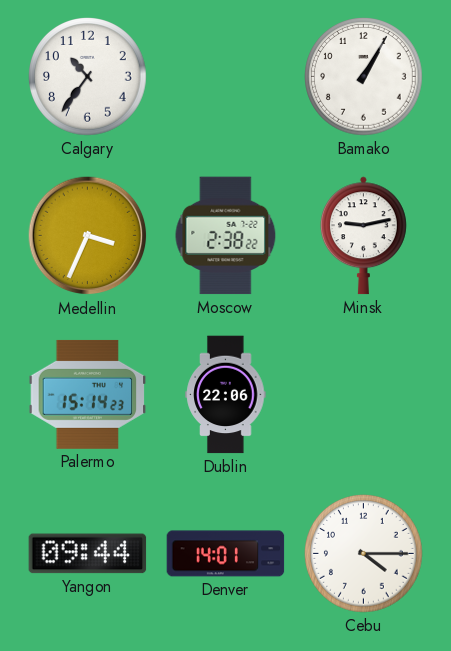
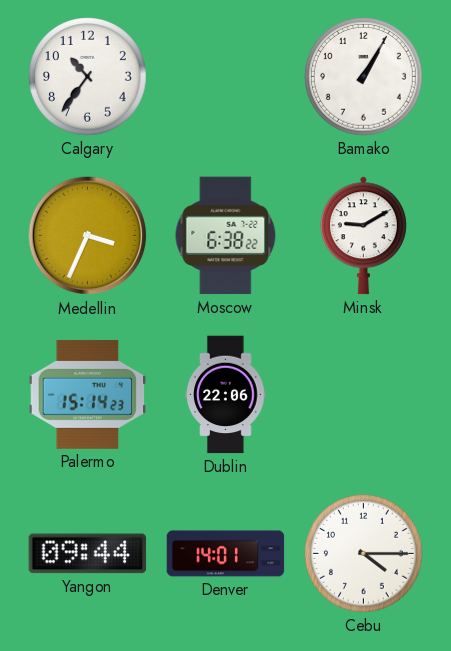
Moscow: 2:38 -> 6:38 (226, 236)
Minsk: 9:13 -> 9:10 (363, 236)
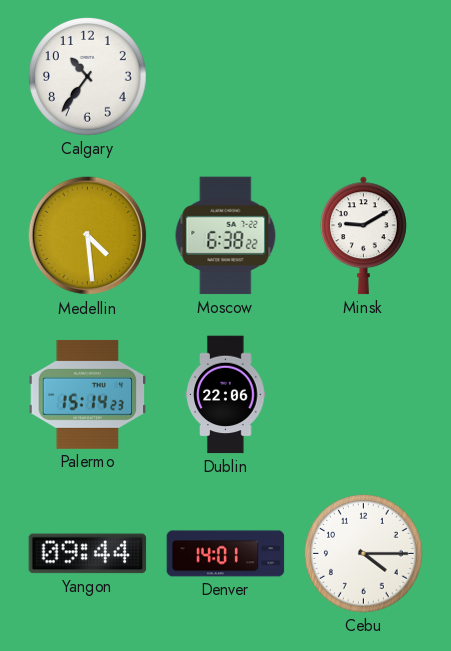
Bamako: 1:05 -> none (364, 77)
Medellin: 3:34 -> 4:29 (88, 236)
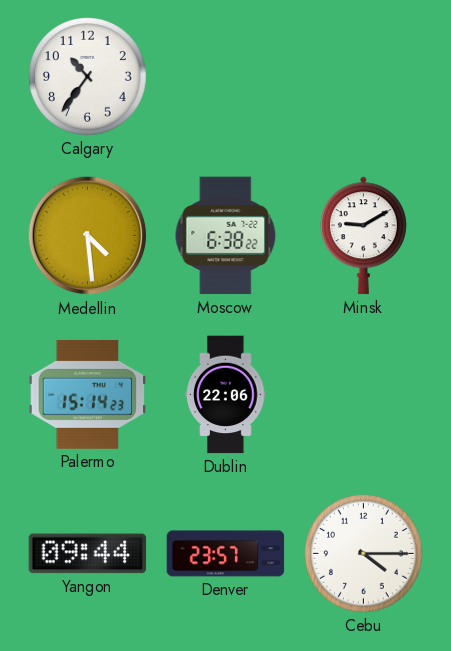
Denver: 14:01 -> 23:57 (226, 554)
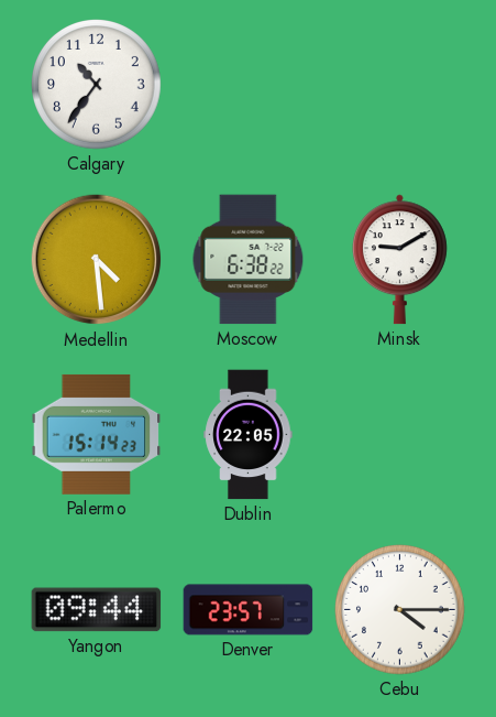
Dublin: 22:06 -> 22:05 (249, 435)
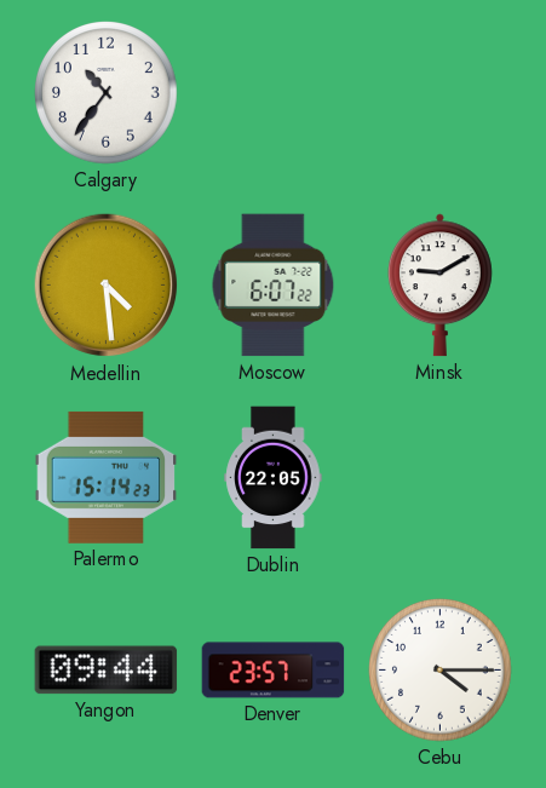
Moscow: 6:38 -> 6:07 (274, 286)
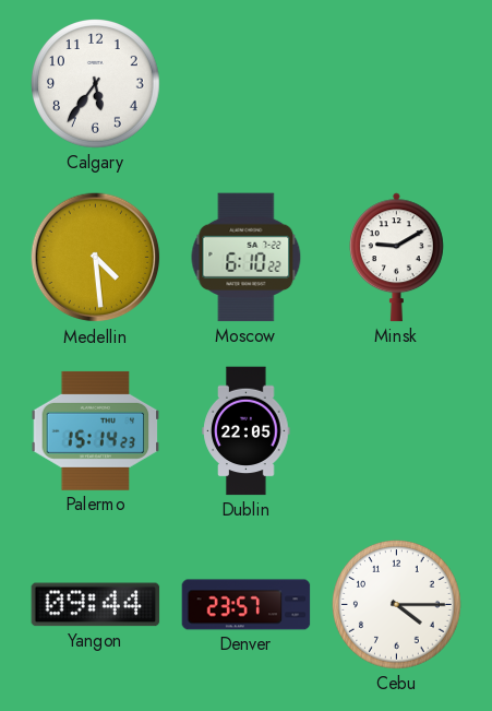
Calgary: 10:36 -> 5:36 (96, 84)
Moscow: 6:07 -> 6:10 (247, 258)
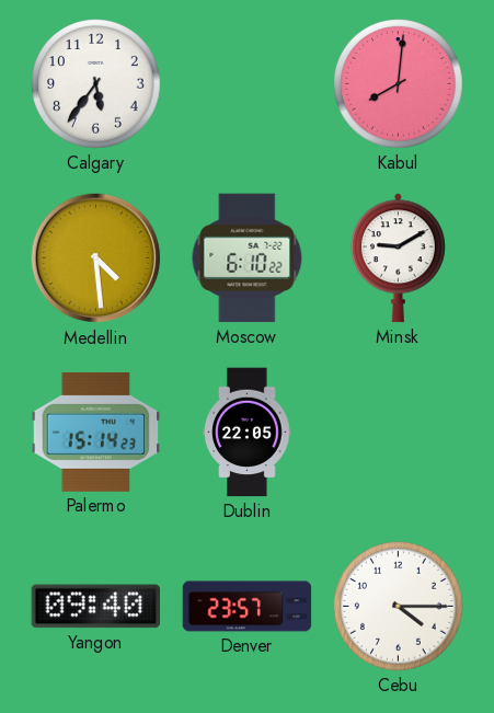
Kabul: none -> 8:01 (399, 84)
Yangon: 09:44 -> 09:40 (96, 607)
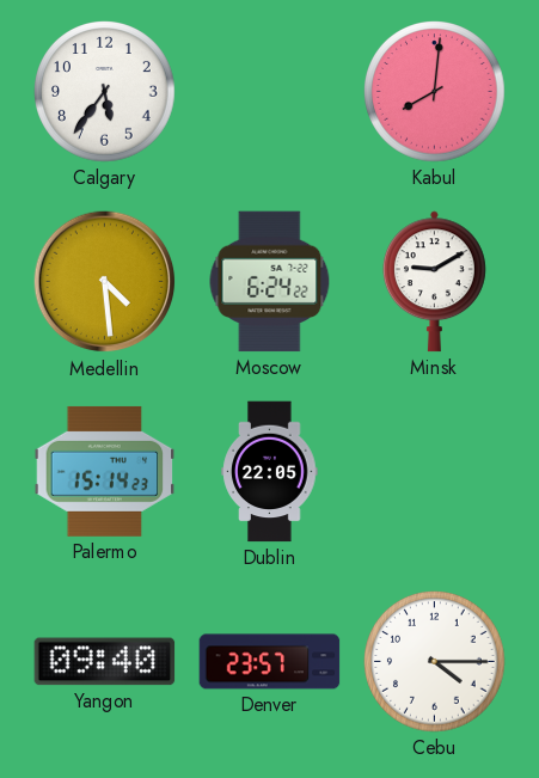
Moscow: 6:10 -> 6:24 (270, 282)
